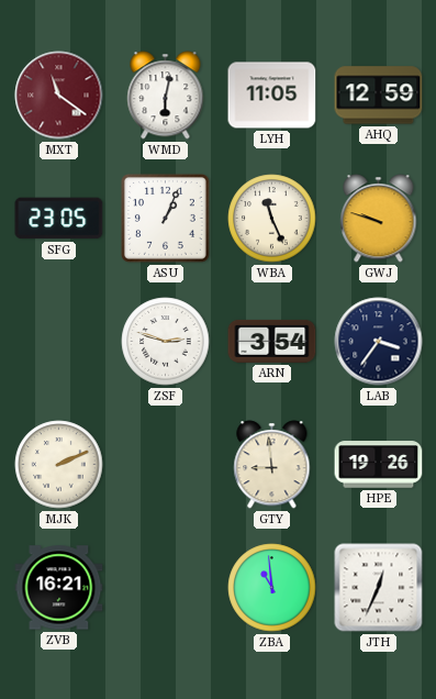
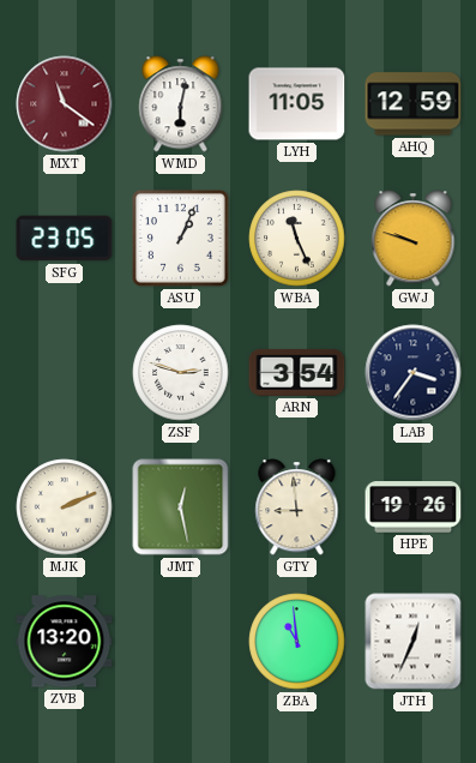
JMT: none -> 12:28 (181, 507)
ZVB: 16:21 -> 13:20 (65, 642)
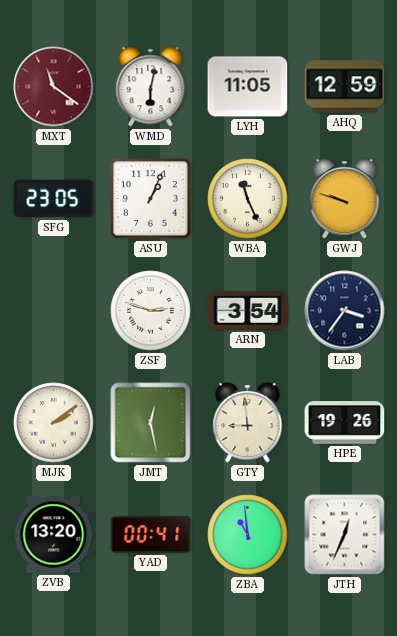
MJK: 2:11 -> 2:09 (54, 423)
YAD: none -> 00:41 (151, 534)
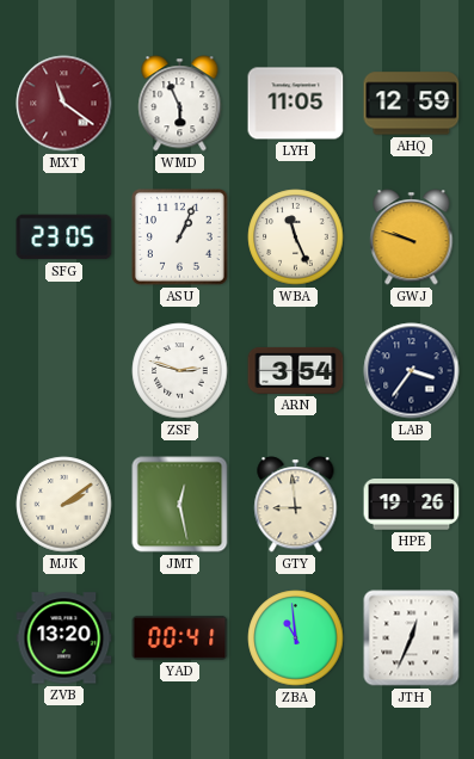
WMD: 6:02 -> 5:56 (180, 104)
